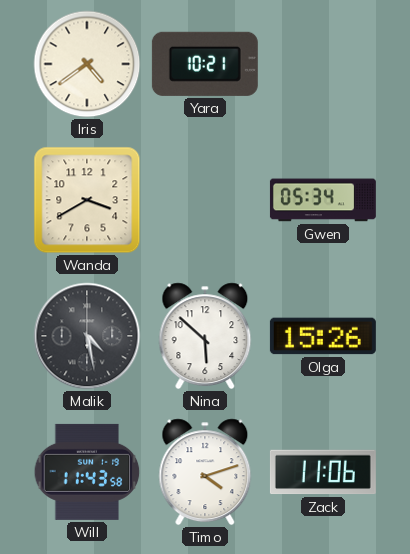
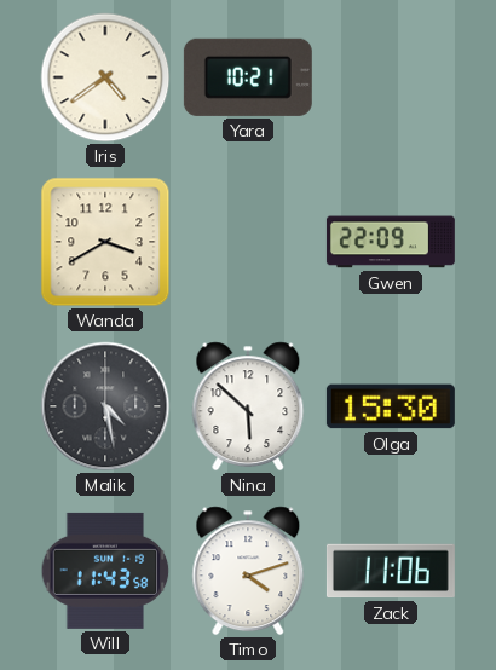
Gwen: 05:34 -> 22:09 (391, 242)
Olga: 15:26 -> 15:30 (391, 406)
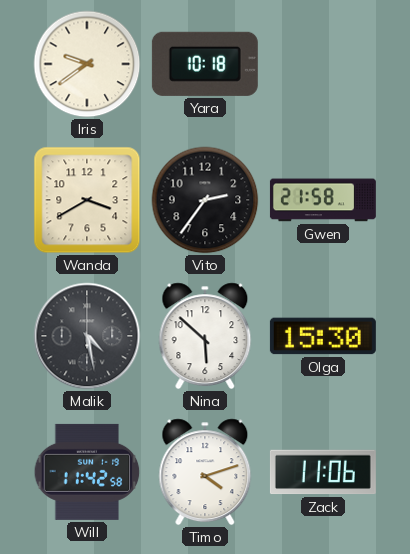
Iris: 4:39 -> 9:39 (87, 64)
Yara: 10:21 -> 10:18 (205, 64)
Vito: none -> 2:36 (205, 200)
Gwen: 22:09 -> 21:58 (323, 200)
Will: 11:43 -> 11:42 (87, 472)
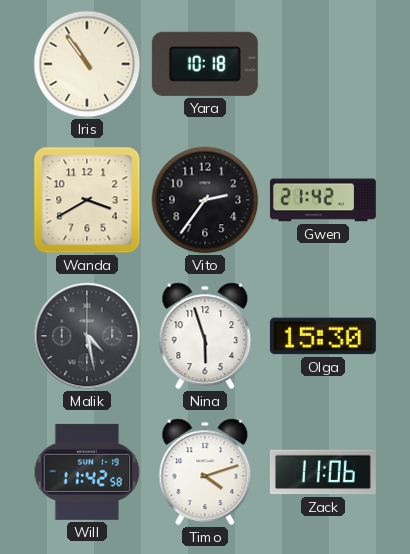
Iris: 9:39 -> 10:54 (87, 64)
Gwen: 21:58 -> 21:42 (323, 200)
Nina: 5:52 -> 5:57 (205, 336)
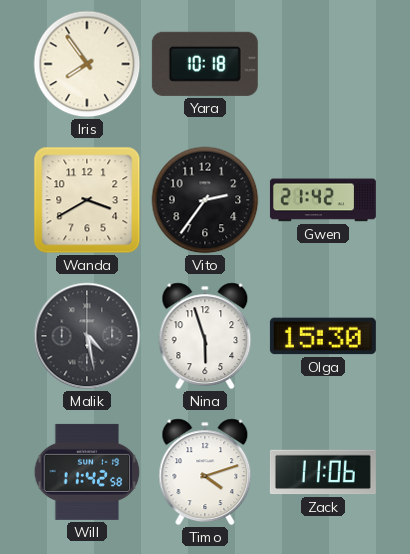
Iris: 10:54 -> 7:54 (87, 64)
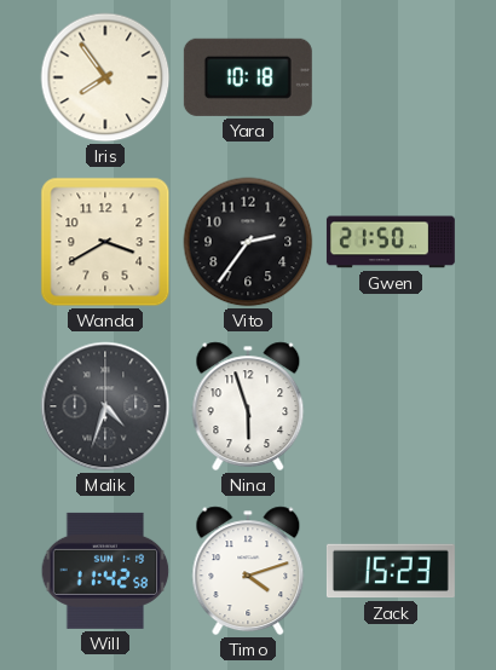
Gwen: 21:42 -> 21:50 (391, 242)
Malik: 4:28 -> 4:33 (105, 406)
Olga: 15:30 -> none (323, 336)
Zack: 11:06 -> 15:23 (391, 571)
